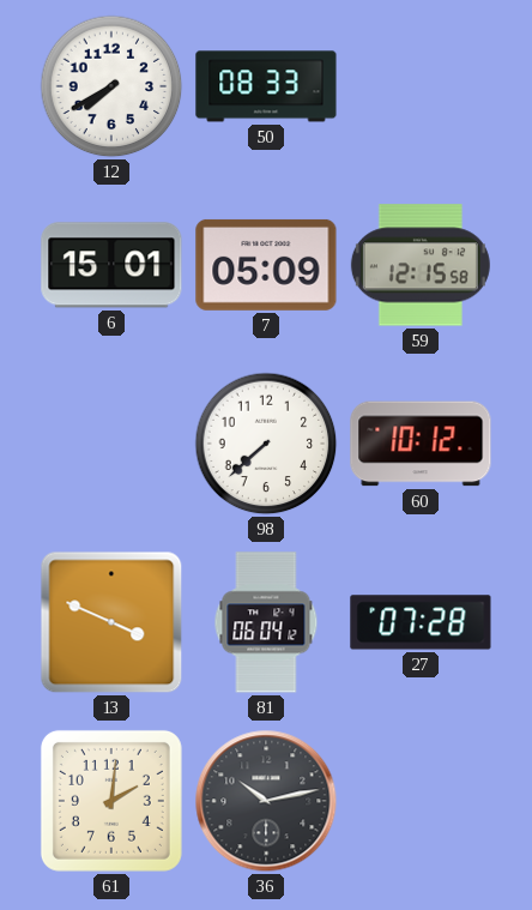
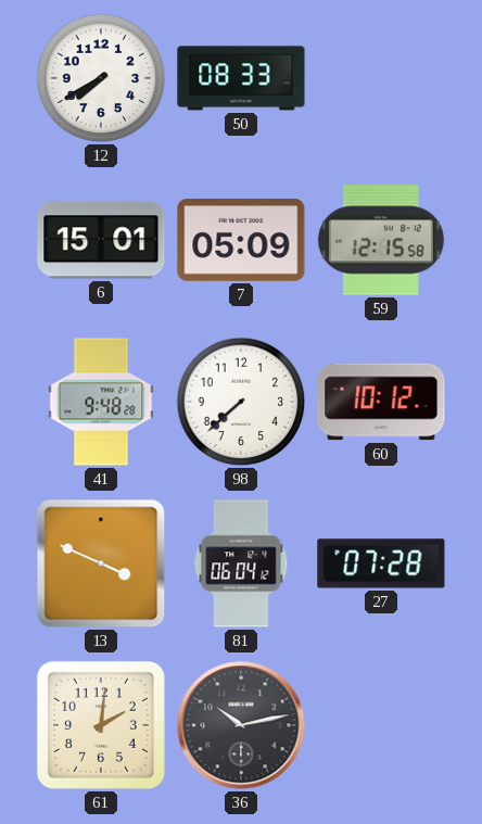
41: none -> 9:48 (101, 402)
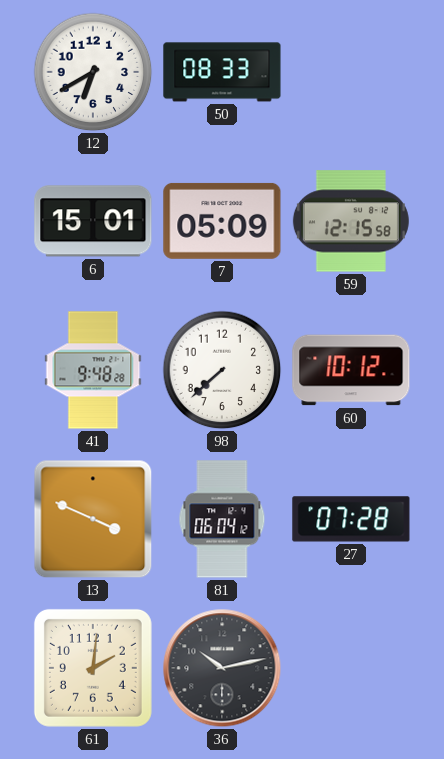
12: 7:40 -> 6:40 (93, 72)
